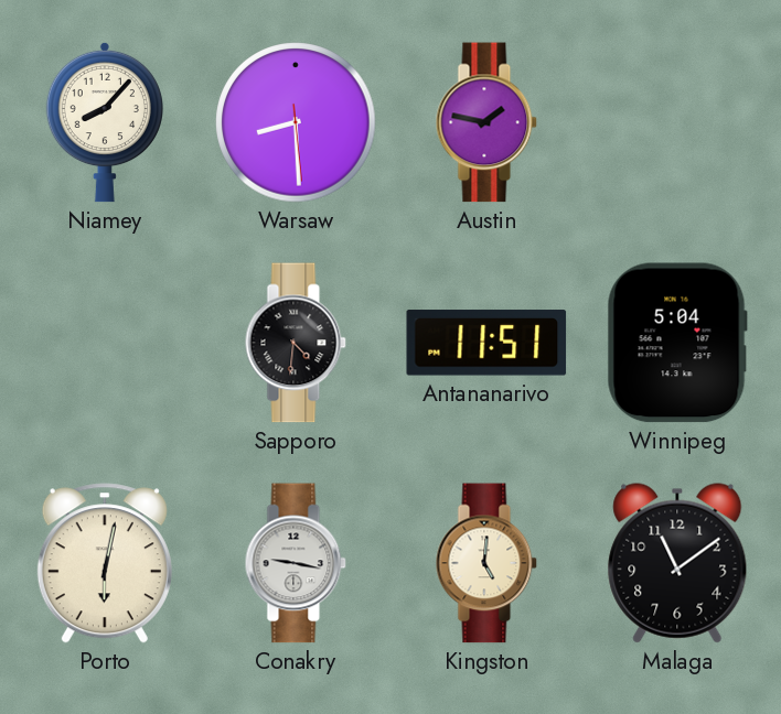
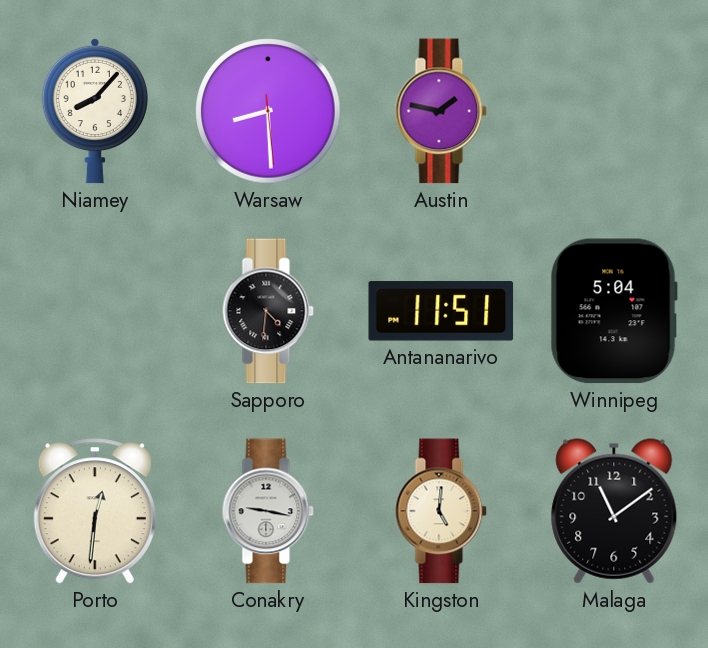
Porto: 6:02 -> 12:31 (95, 511)
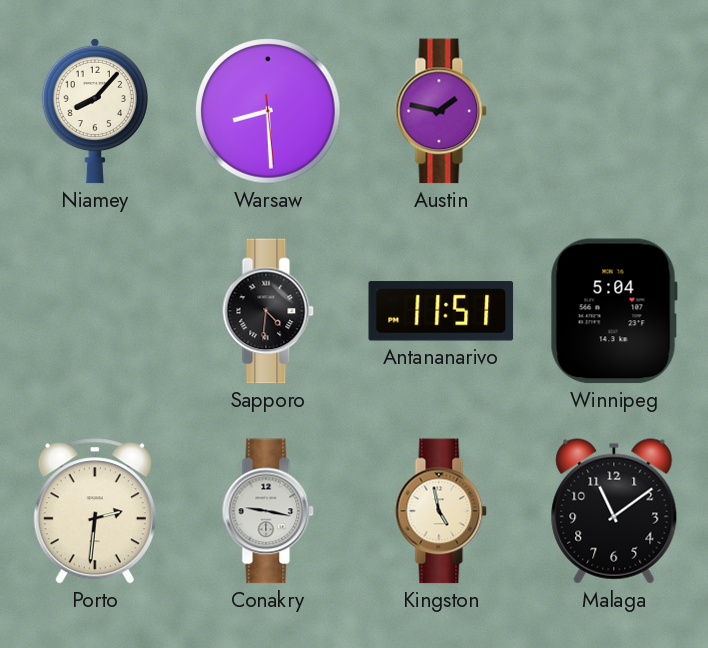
Porto: 12:31 -> 2:31 (95, 511)
Kingston: 5:01 -> 4:58 (441, 511)
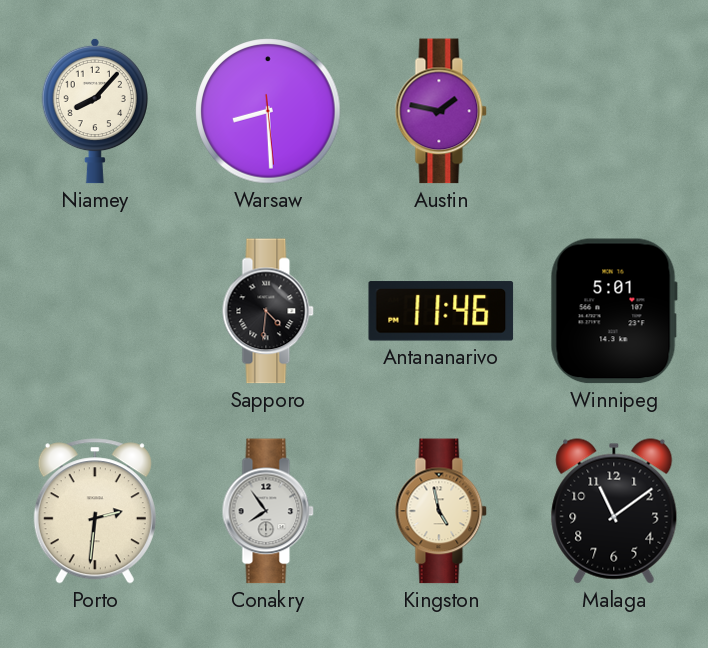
Antananarivo: 11:51 -> 11:46 (441, 311)
Winnipeg: 5:04 -> 5:01 (614, 311)
Conakry: 9:17 -> 7:54 (268, 511)
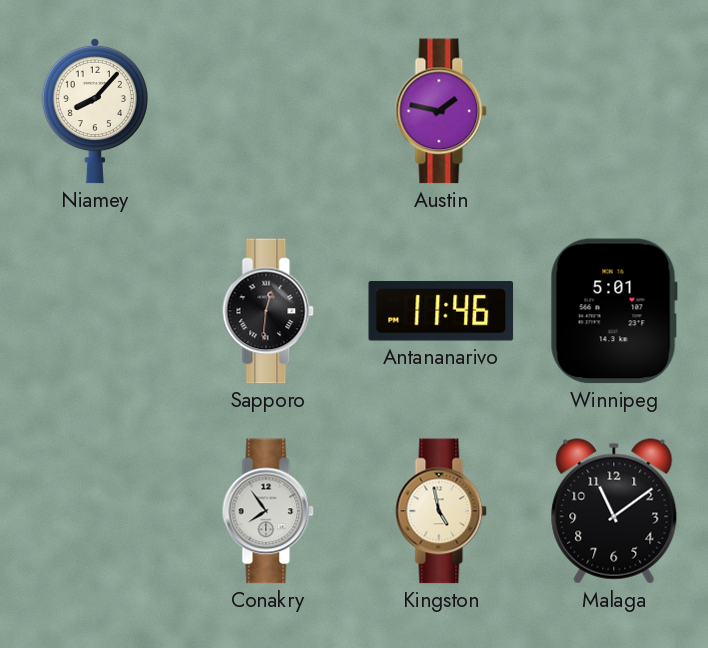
Warsaw: 8:29 -> none (268, 111)
Sapporo: 4:31 -> 12:31 (268, 311)
Porto: 2:31 -> none (95, 511)
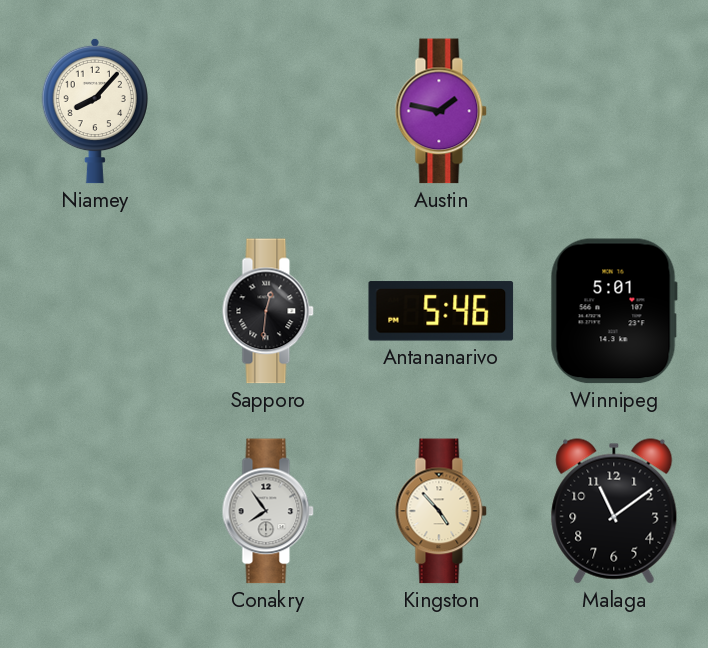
Antananarivo: 11:46 -> 5:46 (441, 311)
Kingston: 4:58 -> 4:53 (441, 511)
